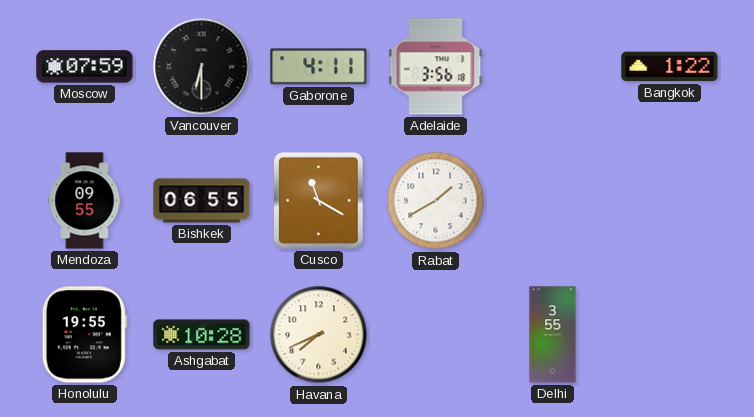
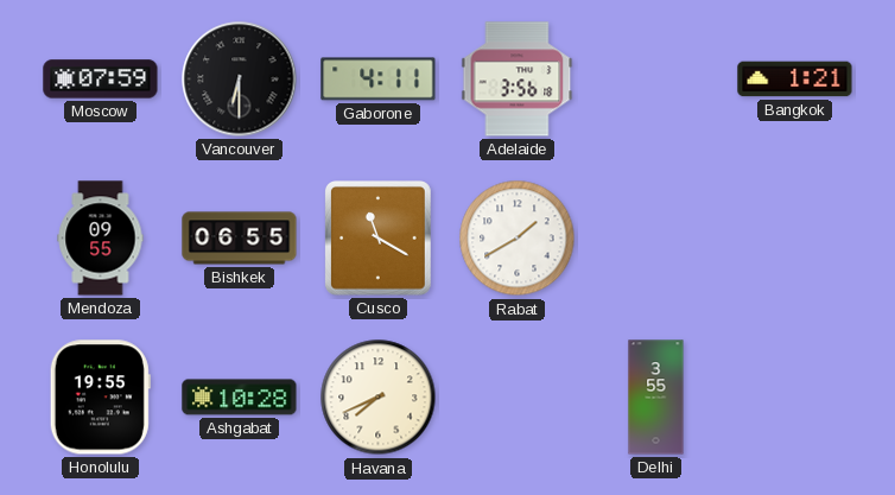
Bangkok: 1:22 -> 1:21 (795, 80)
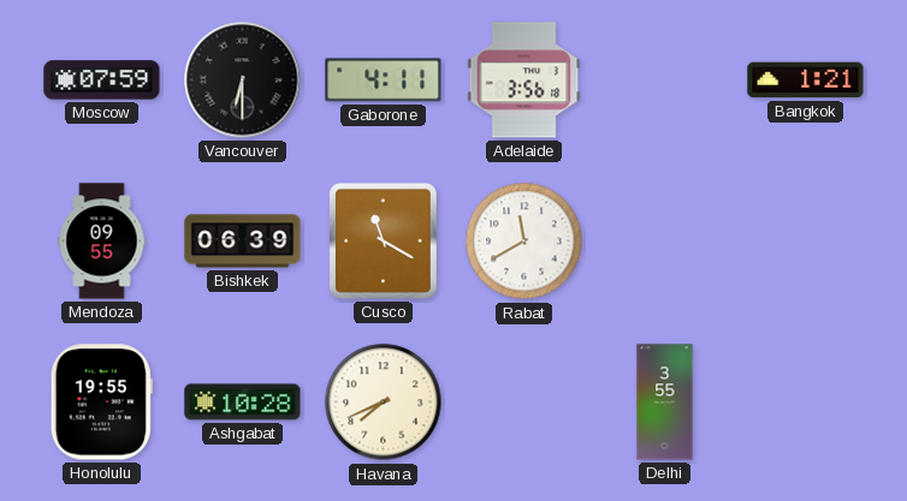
Bishkek: 06:55 -> 06:39 (243, 241)
Rabat: 1:40 -> 11:40 (524, 241)
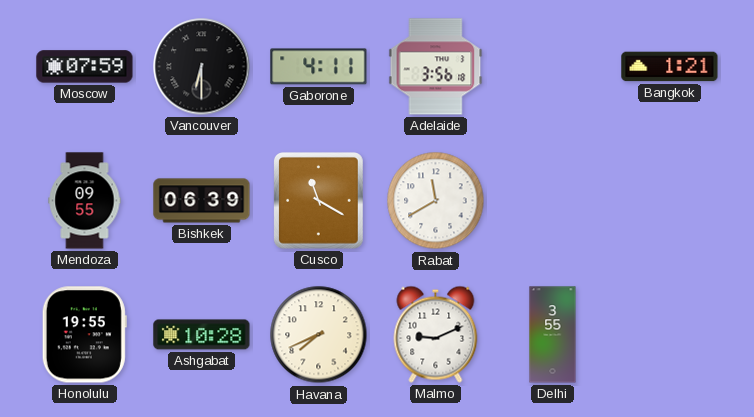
Malmo: none -> 9:11 (436, 334)
